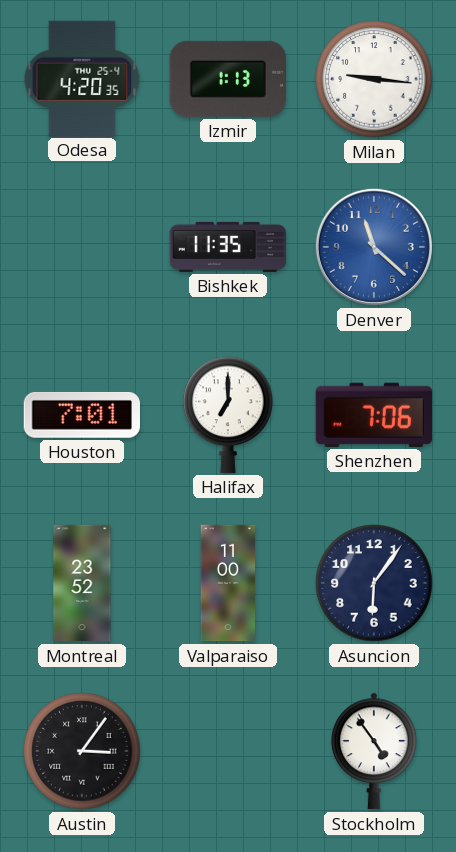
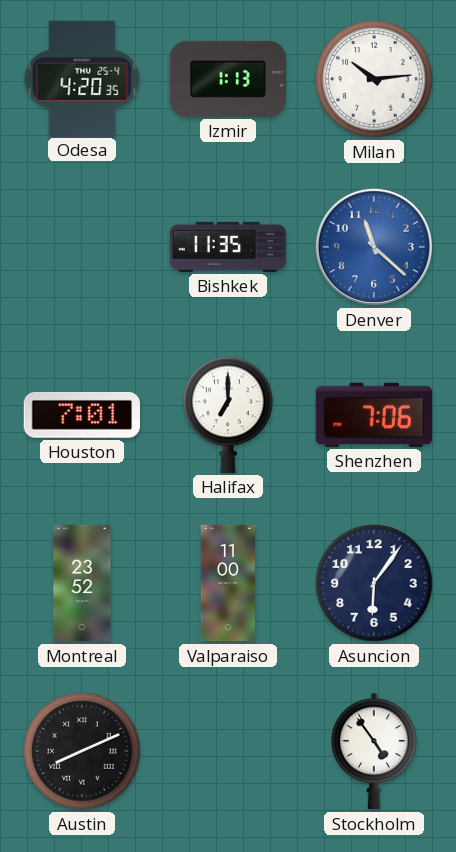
Milan: 9:16 -> 10:14 (374, 79)
Austin: 3:06 -> 8:11 (82, 751)
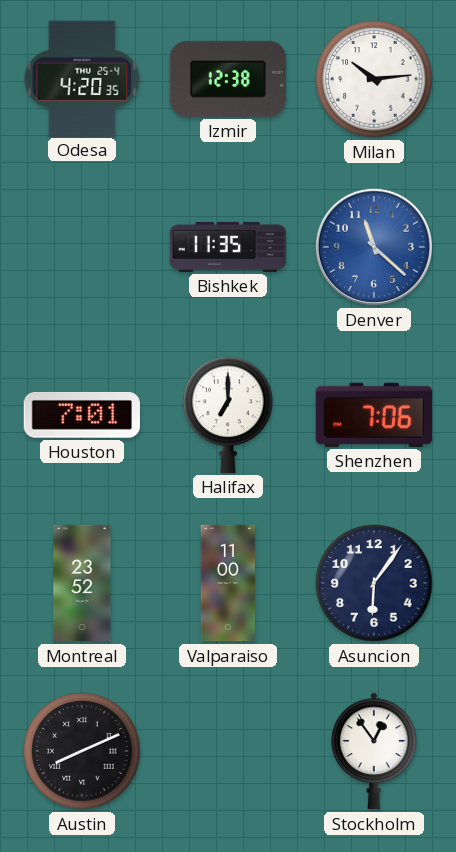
Izmir: 1:13 -> 12:38 (228, 79)
Stockholm: 4:54 -> 12:54 (375, 751)
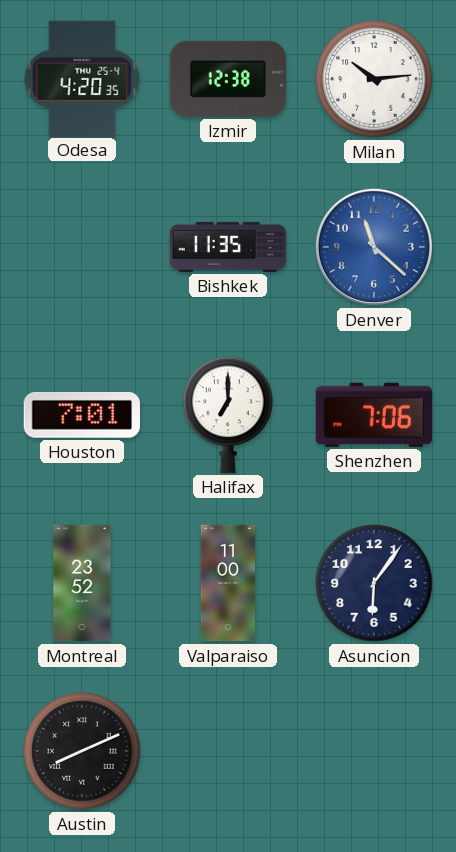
Stockholm: 12:54 -> none (375, 751)
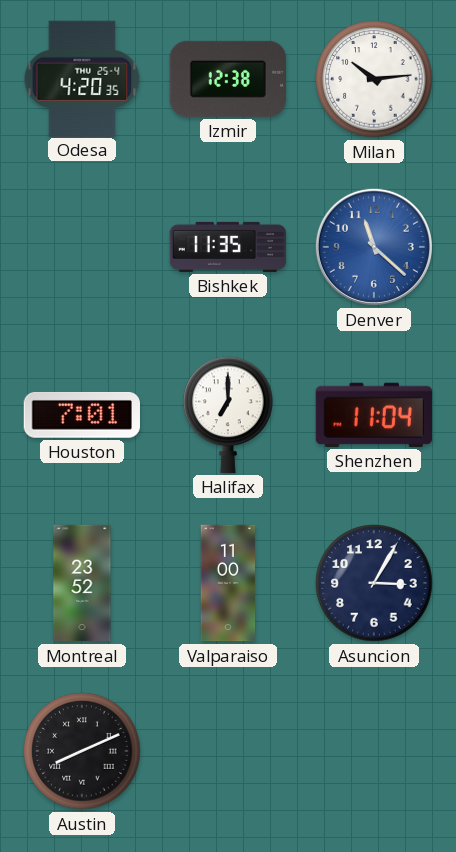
Shenzhen: 7:06 -> 11:04 (373, 415)
Asuncion: 6:06 -> 3:05 (374, 583)
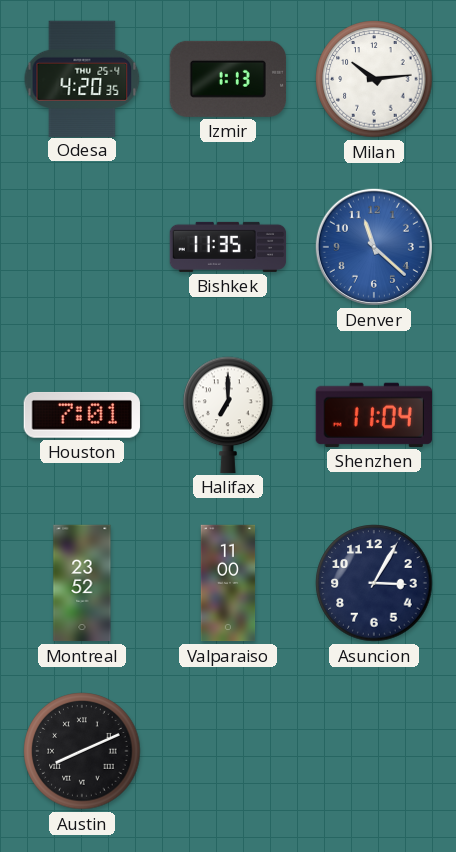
Izmir: 12:38 -> 1:13 (228, 79)
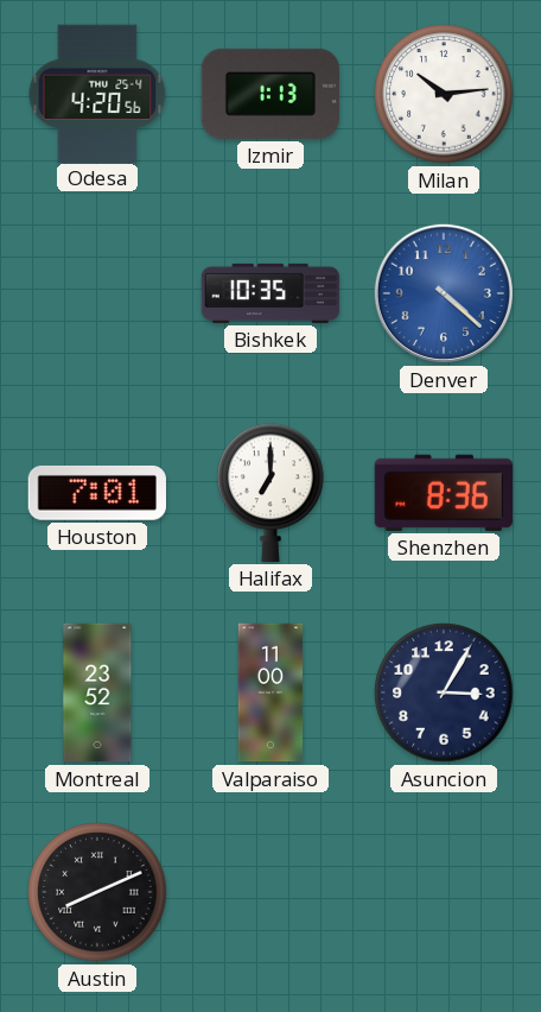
Odesa: 4:20:35 -> 4:20:56 (97, 93)
Bishkek: 11:35 -> 10:35 (270, 293)
Denver: 11:22 -> 4:22 (444, 293)
Shenzhen: 11:04 -> 8:36 (443, 493)
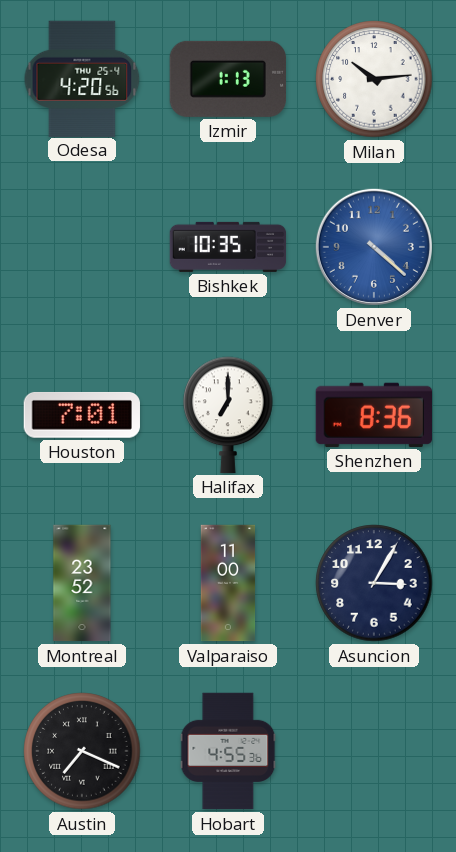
Austin: 8:11 -> 7:19 (82, 751)
Hobart: none -> 4:55 (228, 751)
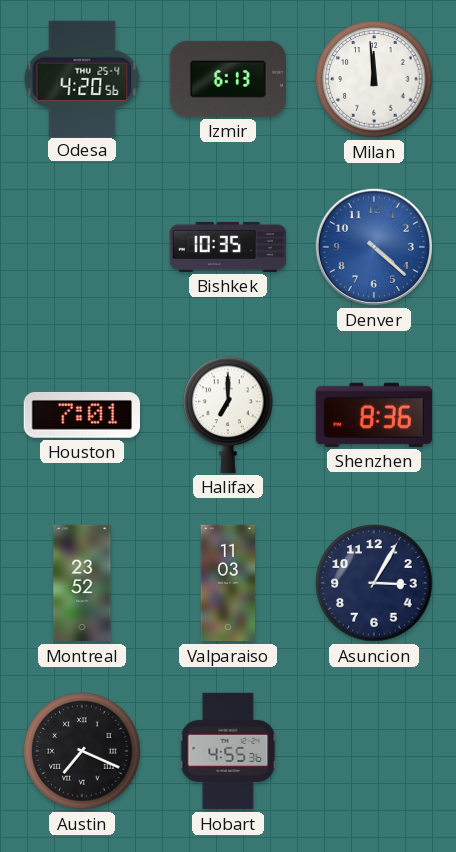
Izmir: 1:13 -> 6:13 (228, 79)
Milan: 10:14 -> 11:59 (374, 79)
Valparaiso: 11:00 -> 11:03 (228, 583)
